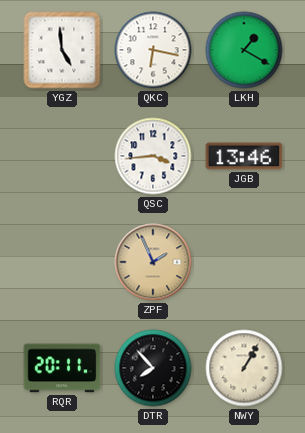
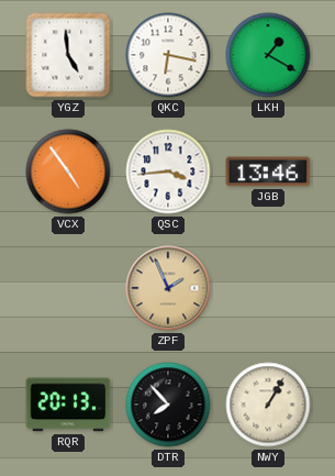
VCX: none -> 4:54 (68, 171)
RQR: 20:11 -> 20:13 (68, 405)
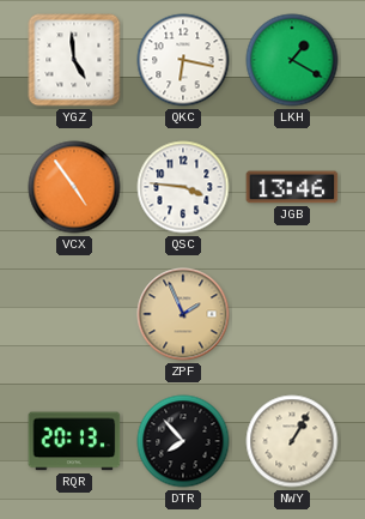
QSC: 3:44 -> 3:46 (183, 187)
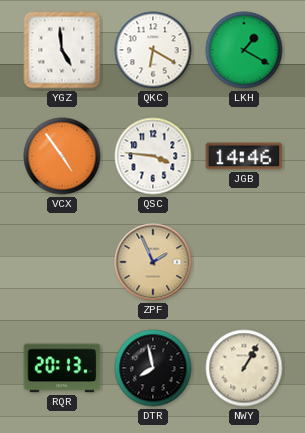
QKC: 6:17 -> 6:20 (153, 50)
JGB: 13:46 -> 14:46 (244, 156)
DTR: 7:53 -> 7:58 (153, 368)
